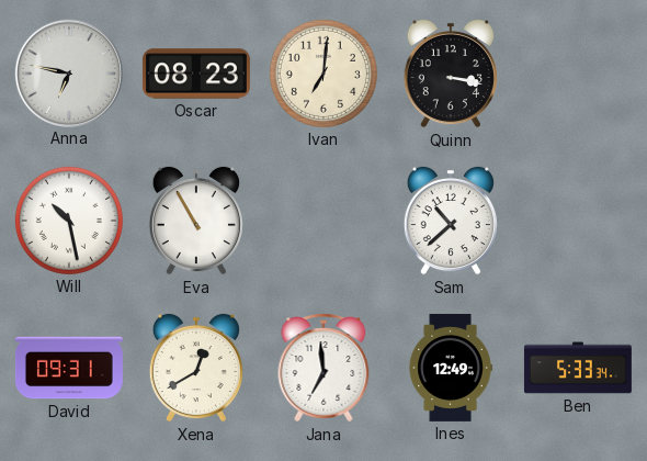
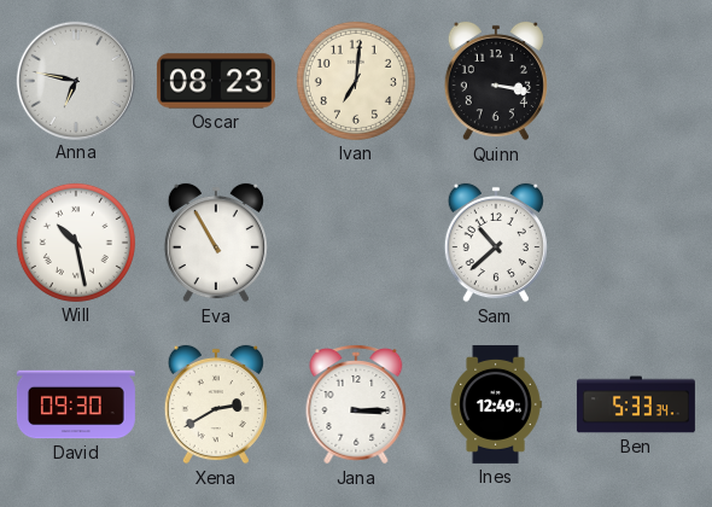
David: 09:31 -> 09:30 (76, 404)
Xena: 12:40 -> 2:40 (216, 404)
Jana: 6:59 -> 3:15 (356, 404)
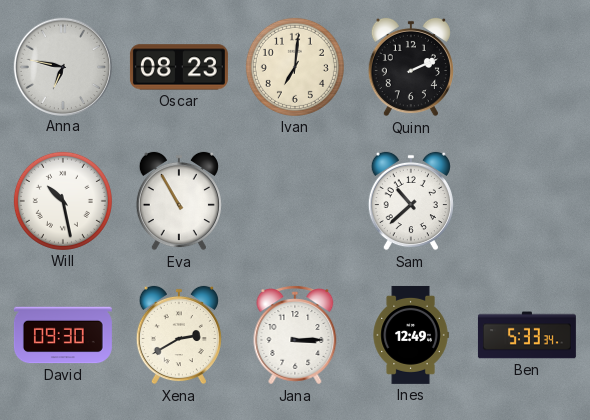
Quinn: 3:17 -> 2:11 (411, 67)
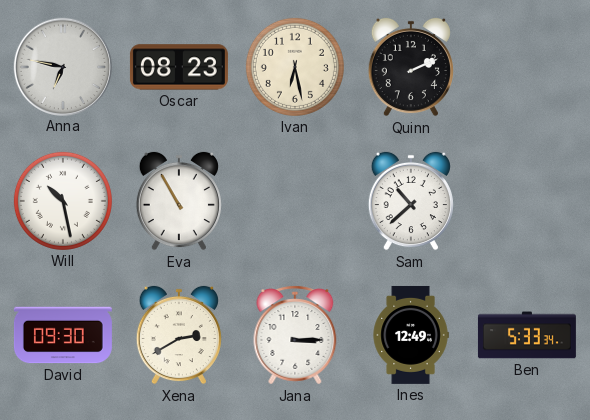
Ivan: 7:01 -> 6:28 (295, 67)
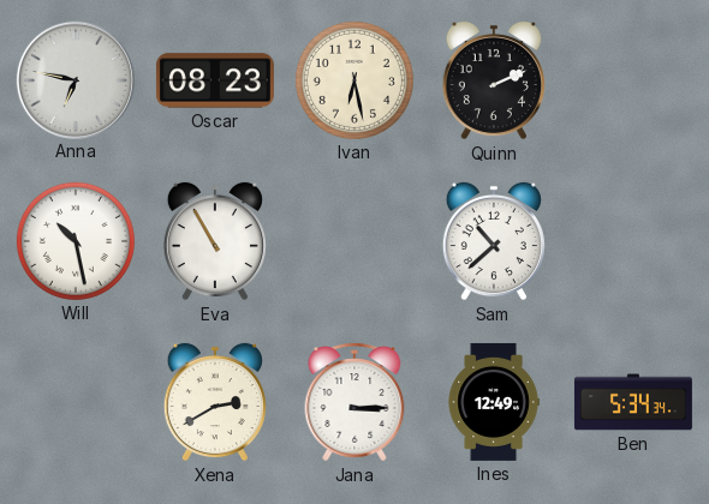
David: 09:30 -> none (63, 335)
Ben: 5:33 -> 5:34 (633, 402)
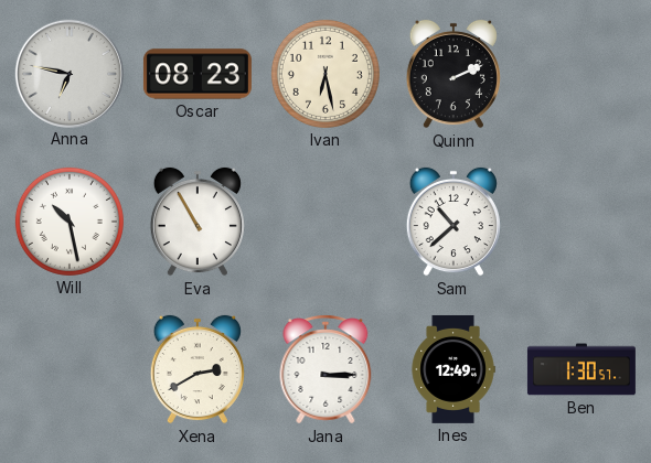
Ben: 5:34 -> 1:30 (581, 369)
